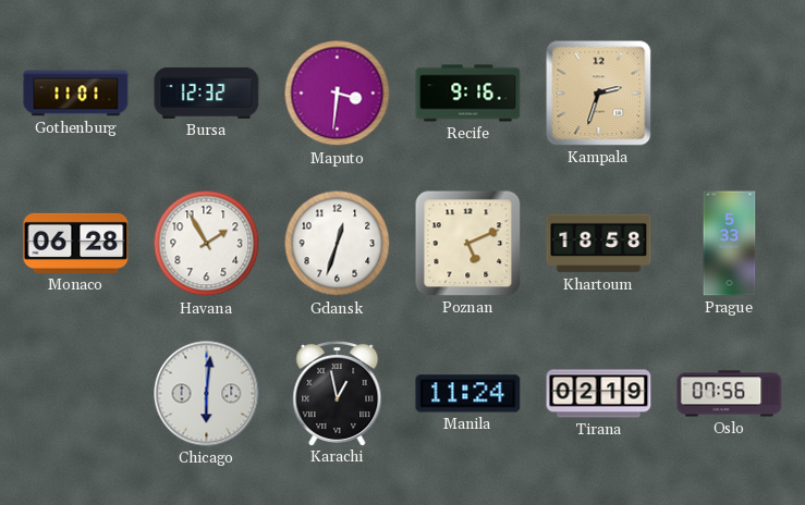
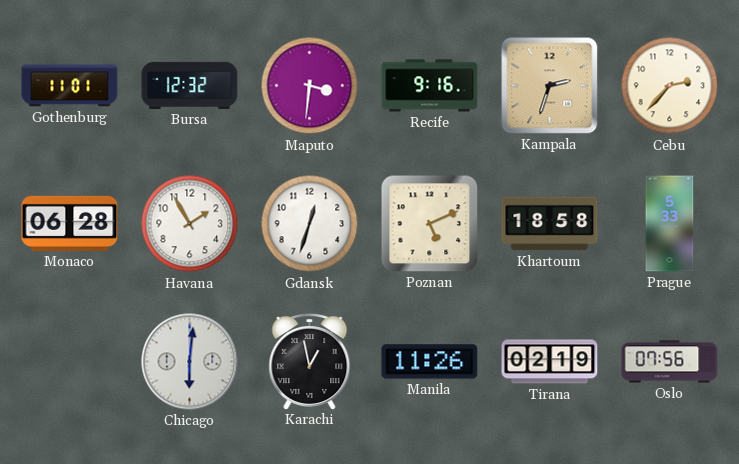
Cebu: none -> 2:37 (670, 86)
Manila: 11:24 -> 11:26 (430, 362)
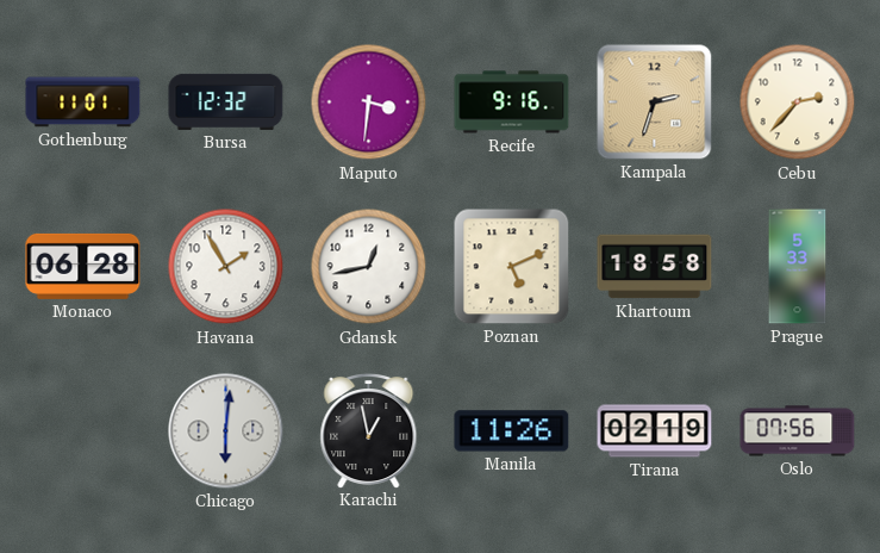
Gdansk: 12:33 -> 12:43 (369, 267)
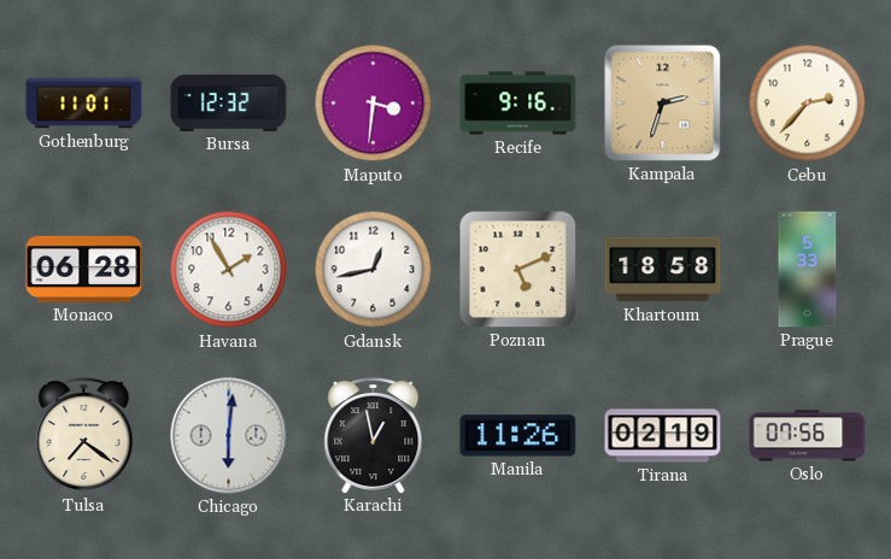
Tulsa: none -> 7:21 (84, 436)
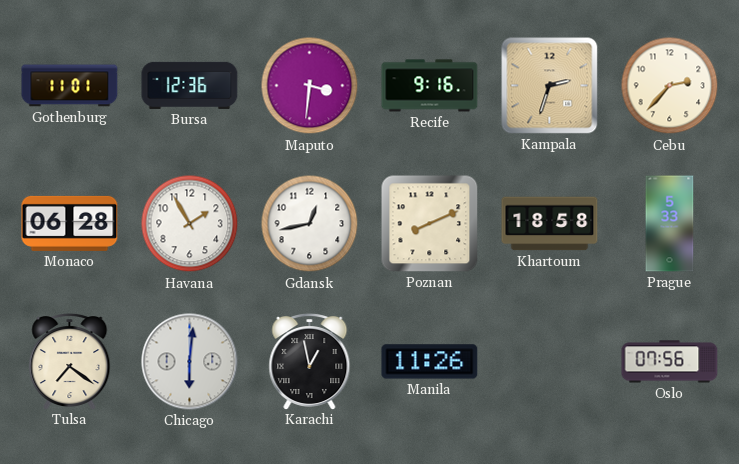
Bursa: 12:32 -> 12:36 (190, 85)
Poznan: 5:11 -> 8:11 (430, 224)
Tirana: 02:19 -> none (663, 436)
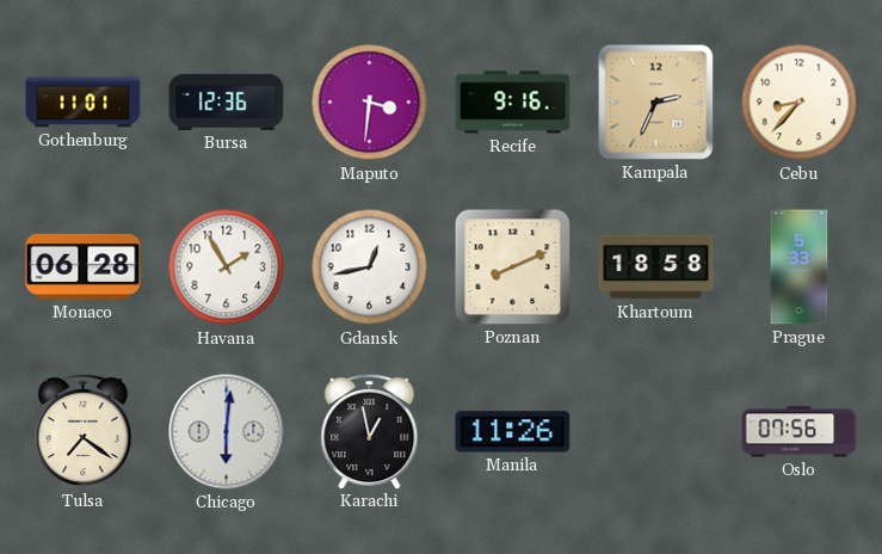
Kampala: 2:33 -> 2:34 (656, 103)
Cebu: 2:37 -> 8:37 (800, 103)
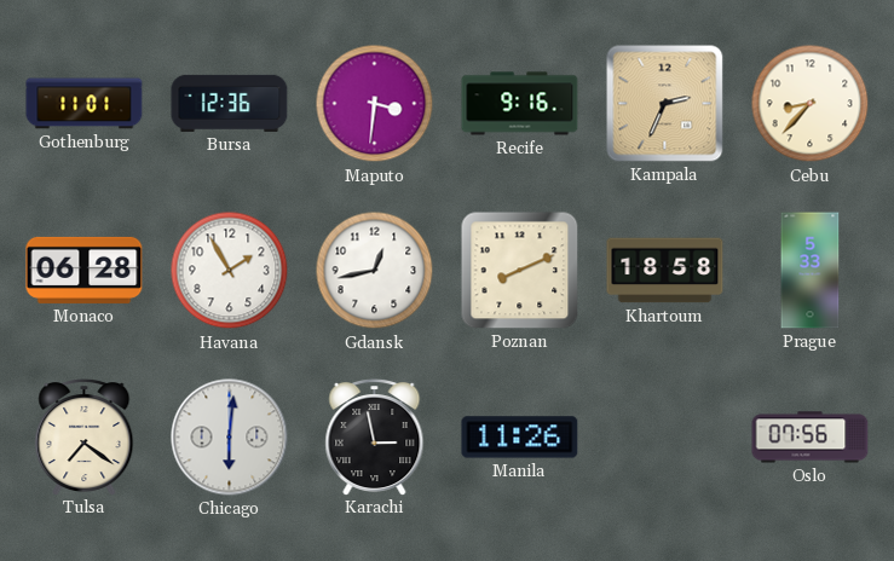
Karachi: 12:58 -> 2:58 (375, 438)
